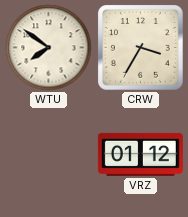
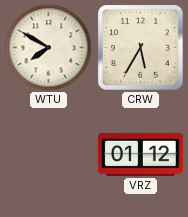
WTU: 7:51 -> 7:50 (49, 48)
CRW: 3:35 -> 5:35 (141, 48)
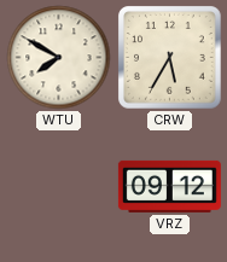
VRZ: 01:12 -> 09:12 (169, 186)
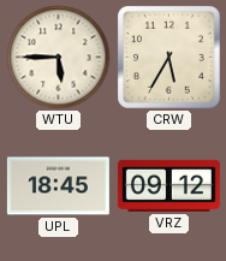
WTU: 7:50 -> 5:45 (59, 58)
UPL: none -> 18:45 (58, 186)
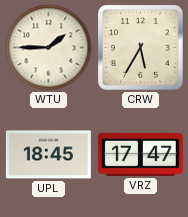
WTU: 5:45 -> 1:45 (49, 48)
VRZ: 09:12 -> 17:47 (140, 154)
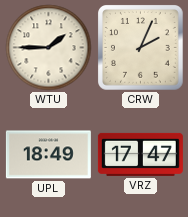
CRW: 5:35 -> 2:04 (141, 48)
UPL: 18:45 -> 18:49 (48, 155)
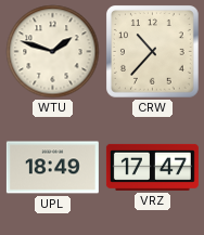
WTU: 1:45 -> 1:48 (53, 52)
CRW: 2:04 -> 10:37 (153, 52)
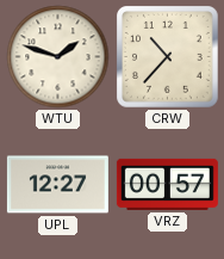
UPL: 18:49 -> 12:27 (57, 185)
VRZ: 17:47 -> 00:57 (167, 184)
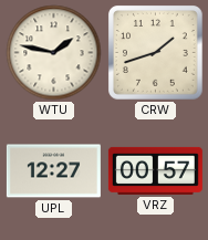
WTU: 1:48 -> 1:47 (54, 53)
CRW: 10:37 -> 1:42 (156, 53)
